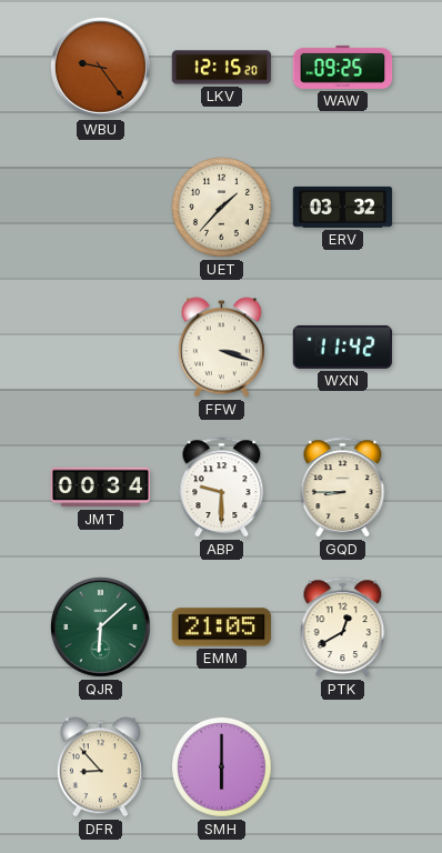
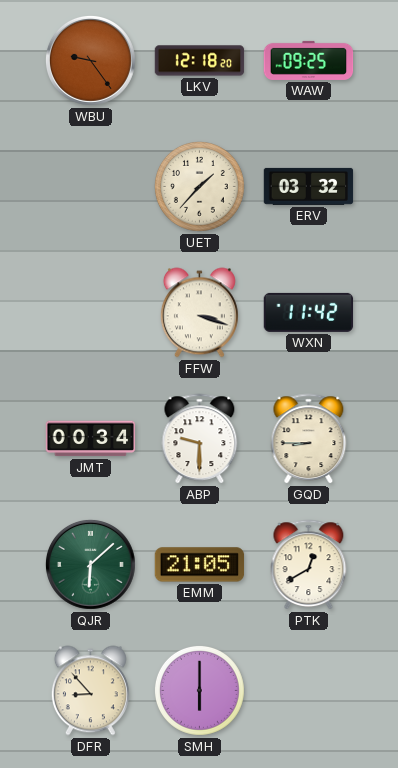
LKV: 12:15 -> 12:18 (200, 61)
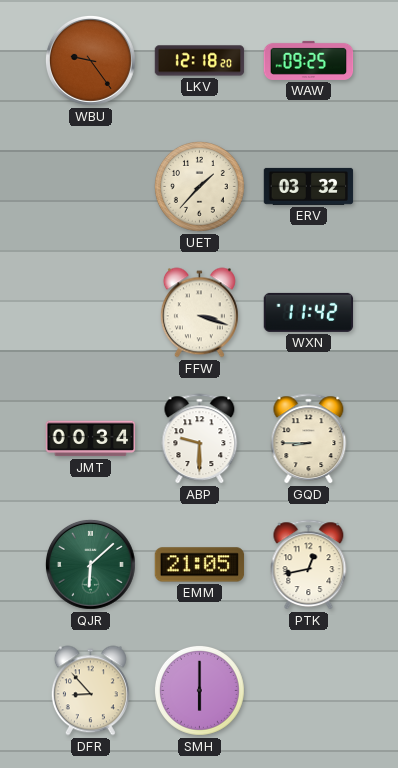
PTK: 12:40 -> 12:43 (309, 565)
